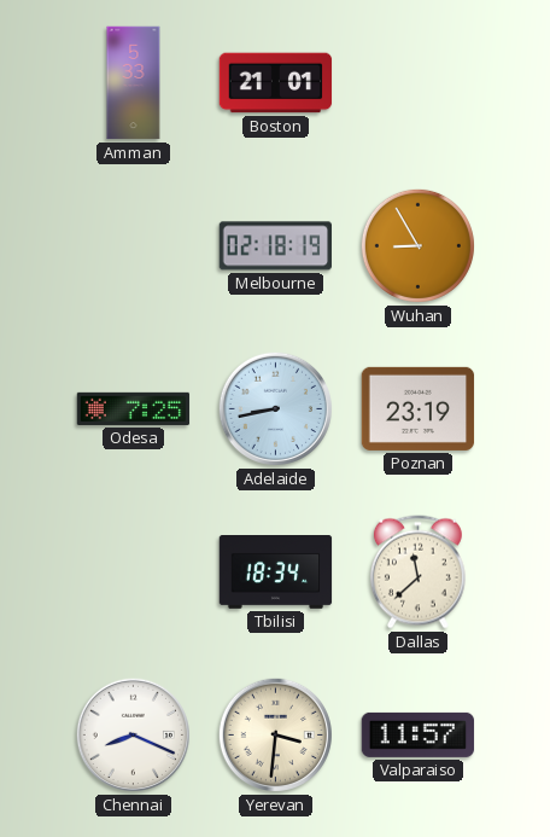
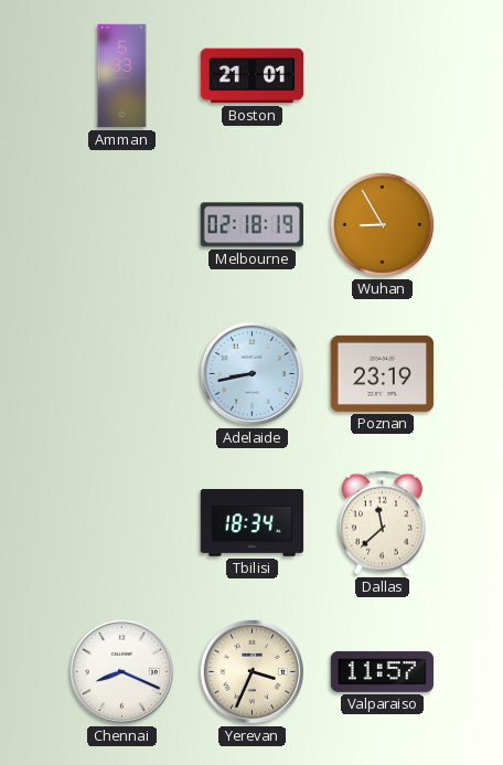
Odesa: 7:25 -> none (134, 408)
Yerevan: 3:31 -> 3:34 (251, 671)
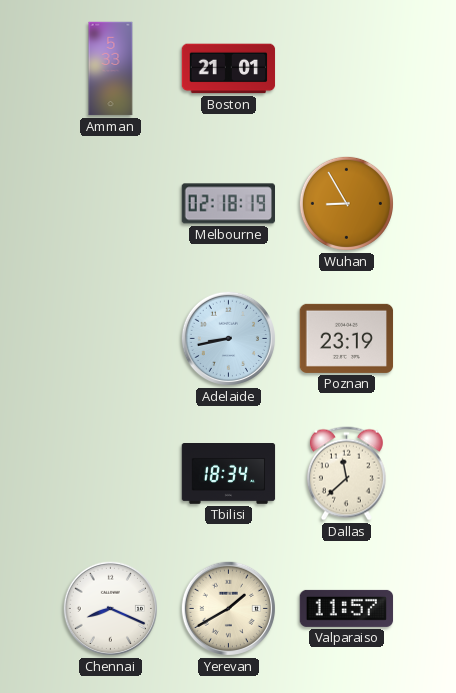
Yerevan: 3:34 -> 1:40 (228, 608)
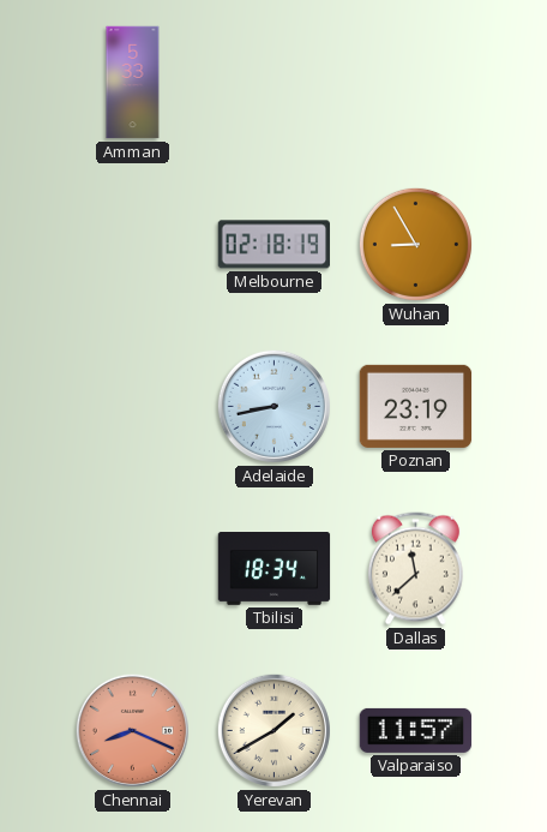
Boston: 21:01 -> none (229, 69)
Chennai dial: white -> salmon (132, 730)
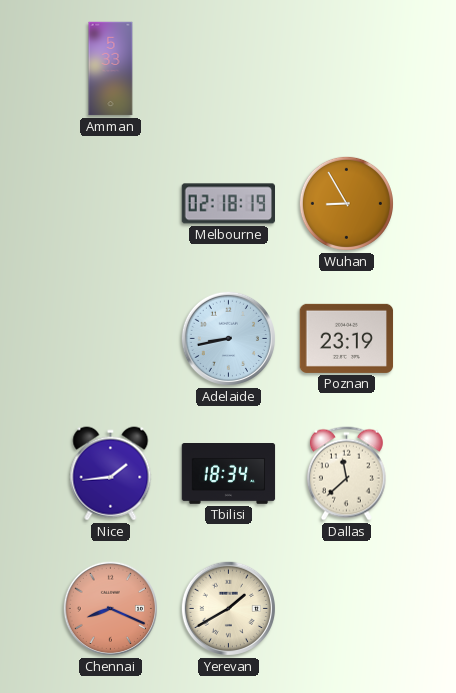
Nice: none -> 1:44 (111, 474)
Valparaiso: 11:57 -> none (416, 730)
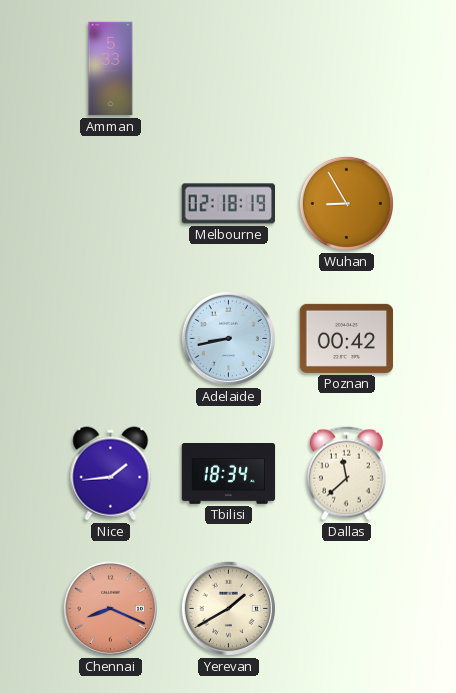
Poznan: 23:19 -> 00:42 (347, 338)
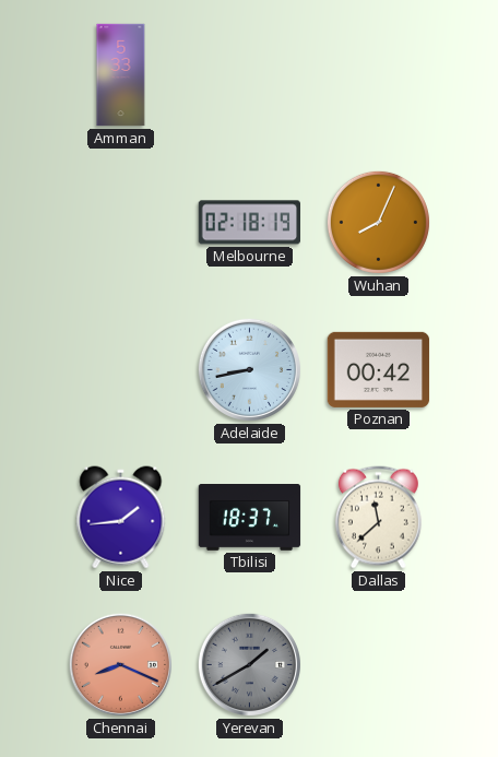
Wuhan: 8:55 -> 8:04 (378, 222)
Tbilisi: 18:34 -> 18:37 (250, 518)
Yerevan dial: cream -> grey (249, 664)
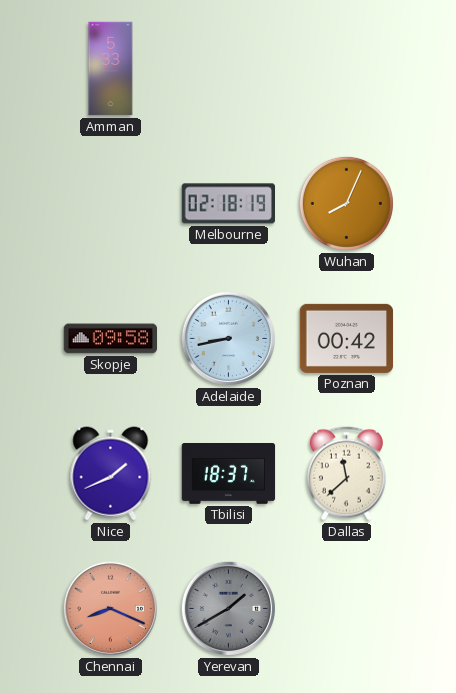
Skopje: none -> 09:58 (111, 339)
Nice: 1:44 -> 1:41 (111, 474)
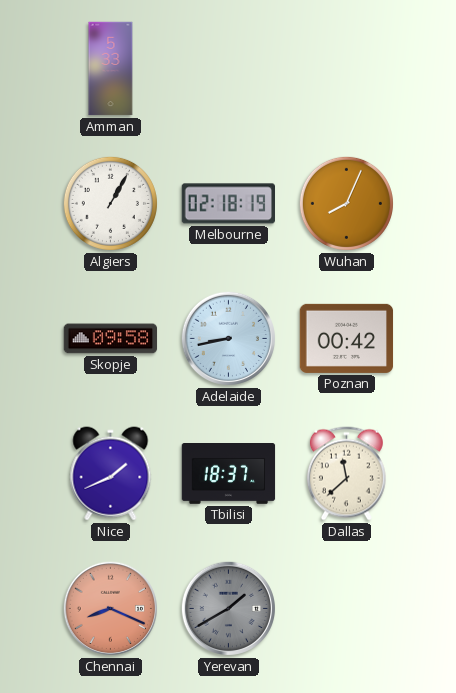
Algiers: none -> 1:05 (110, 203)
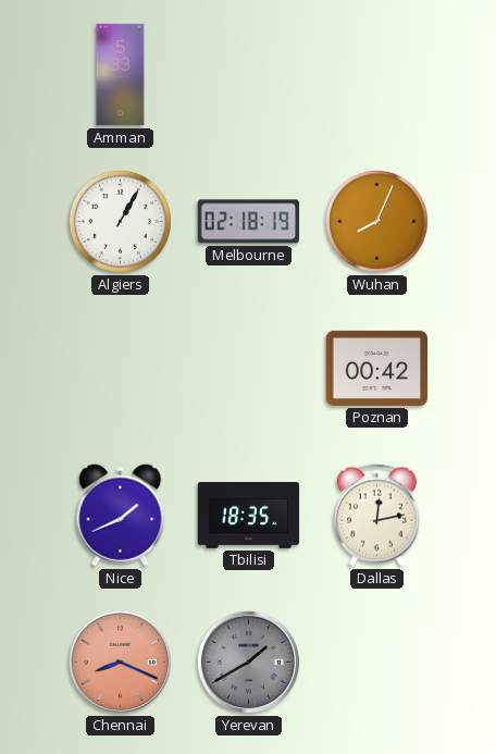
Skopje: 09:58 -> none (111, 339)
Adelaide: 8:43 -> none (228, 338)
Tbilisi: 18:37 -> 18:35 (249, 516)
Dallas: 11:38 -> 12:13 (376, 516)
